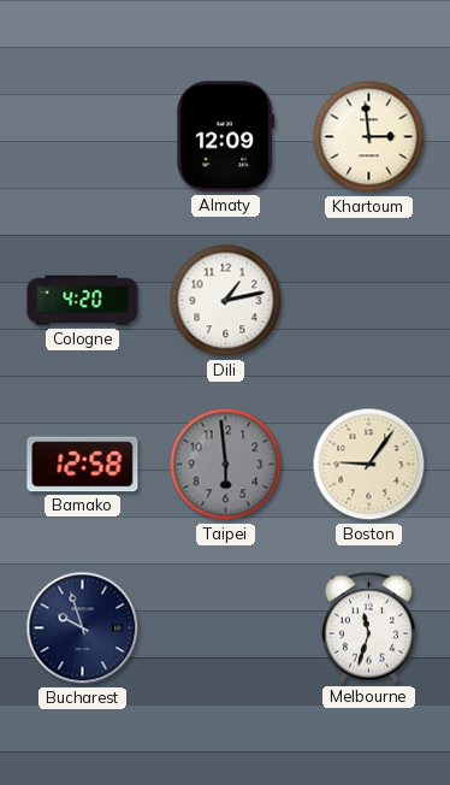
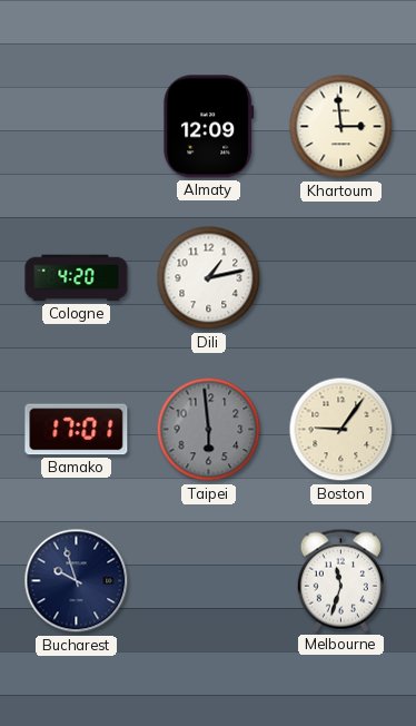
Bamako: 12:58 -> 17:01 (77, 430)
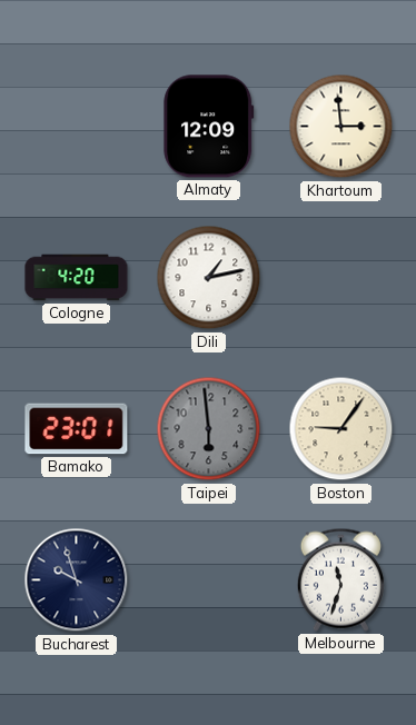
Bamako: 17:01 -> 23:01 (77, 429)
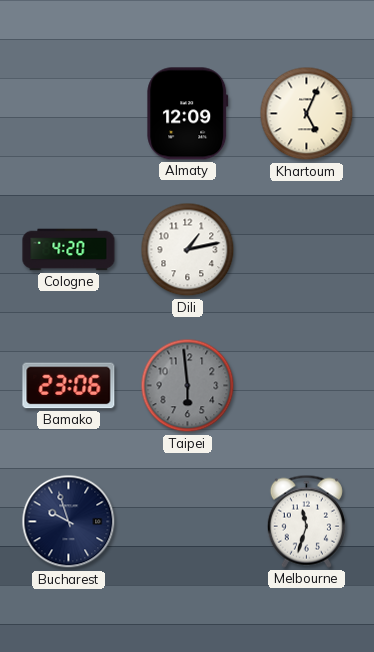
Khartoum: 2:59 -> 5:04 (307, 114)
Bamako: 23:01 -> 23:06 (69, 386)
Boston: 9:06 -> none (341, 429)
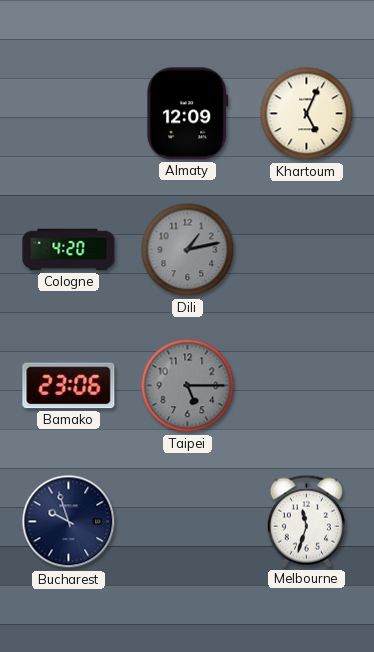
Dili dial: white -> grey (188, 250)
Taipei: 5:59 -> 5:15 (188, 386)
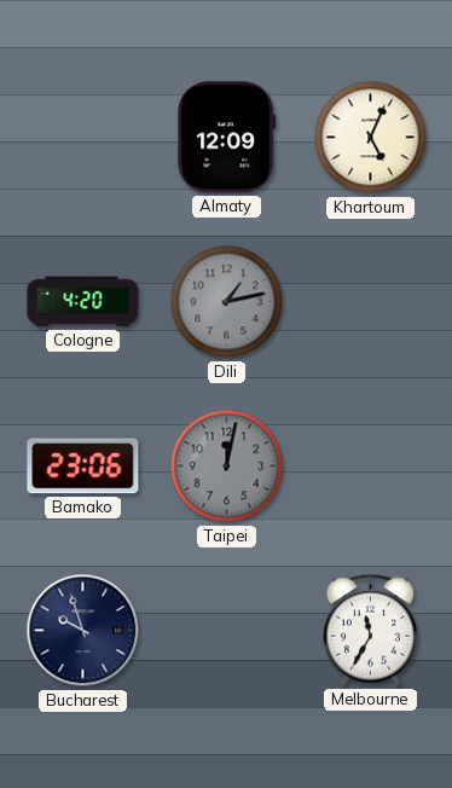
Taipei: 5:15 -> 12:02 (227, 467)
Melbourne: 11:33 -> 11:35 (370, 630)
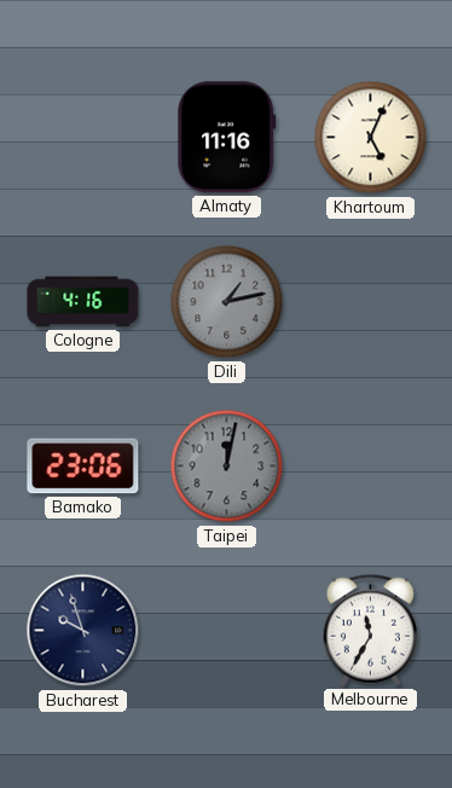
Almaty: 12:09 -> 11:16 (227, 138)
Cologne: 4:20 -> 4:16 (83, 302)
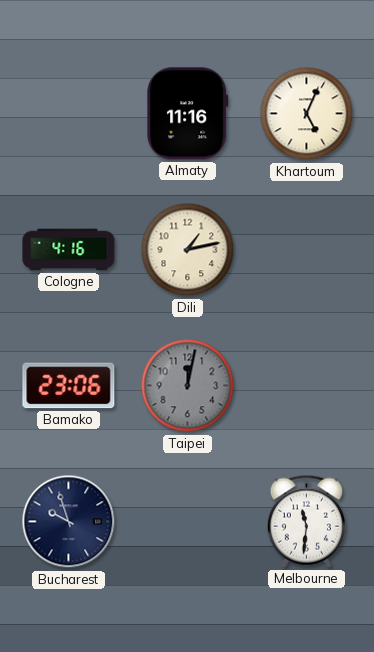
Dili dial: grey -> cream (188, 250)
Melbourne: 11:35 -> 11:31 (306, 521)
